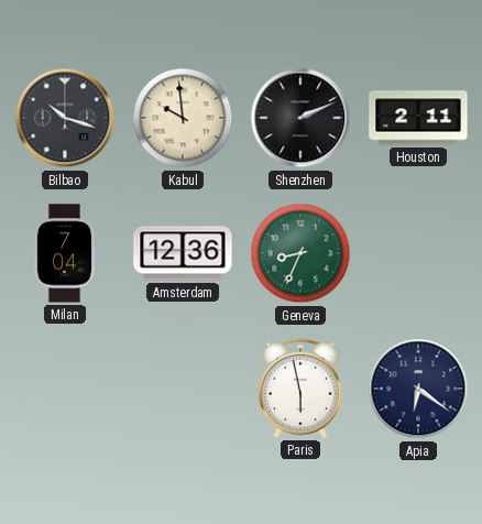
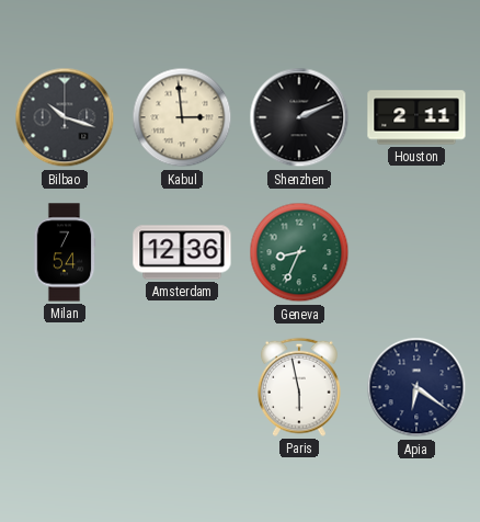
Kabul: 9:59 -> 2:59 (182, 117)
Milan: 7:04 -> 7:54 (65, 252)
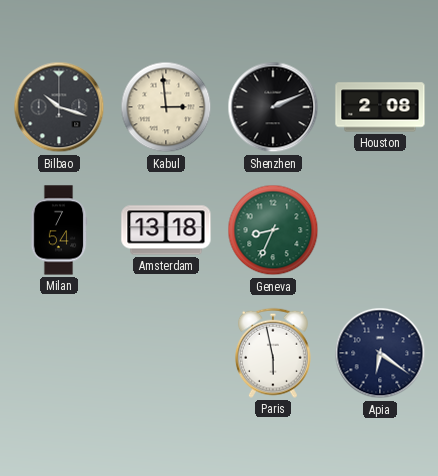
Houston: 2:11 -> 2:08 (380, 107)
Amsterdam: 12:36 -> 13:18 (166, 230)
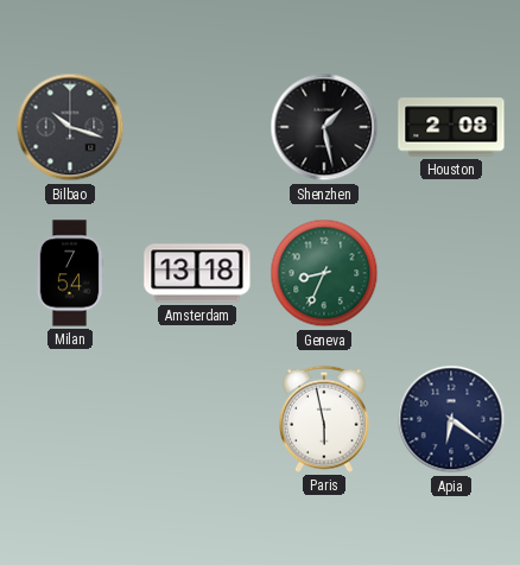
Kabul: 2:59 -> none (166, 107)
Shenzhen: 2:11 -> 1:28 (324, 127)
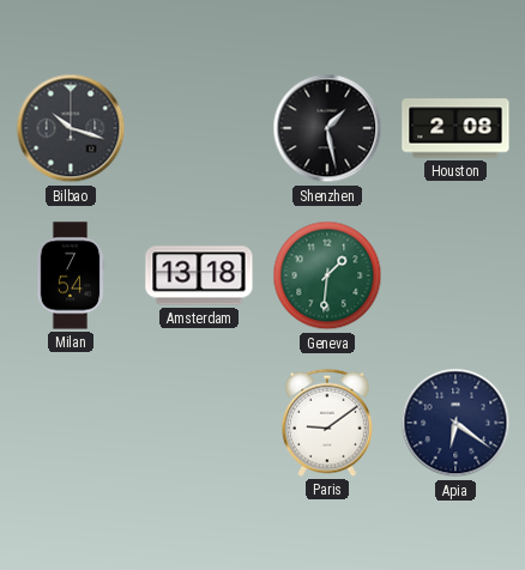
Geneva: 8:34 -> 1:31 (327, 275)
Paris: 5:58 -> 9:09 (328, 423)
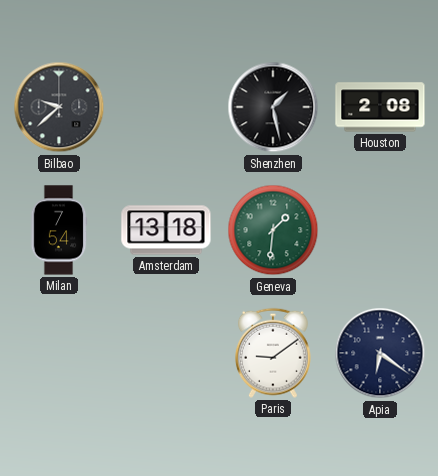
Bilbao: 10:18 -> 9:38 (59, 107)
